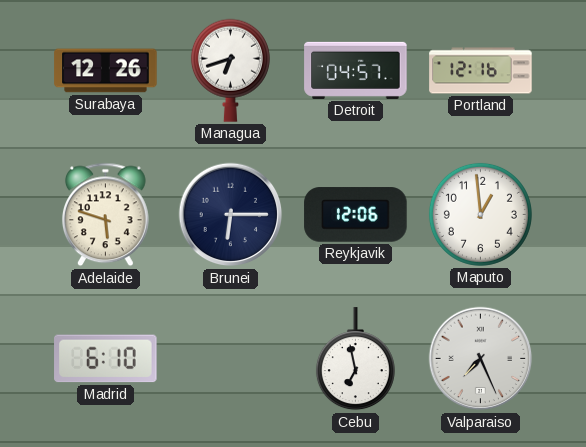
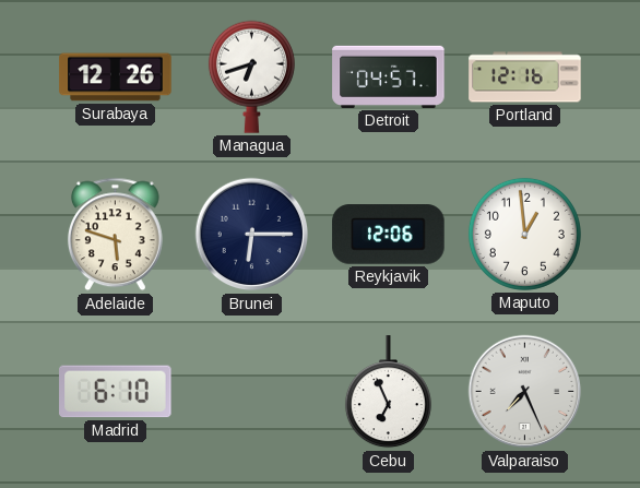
Cebu: 6:58 -> 6:56 (388, 392)
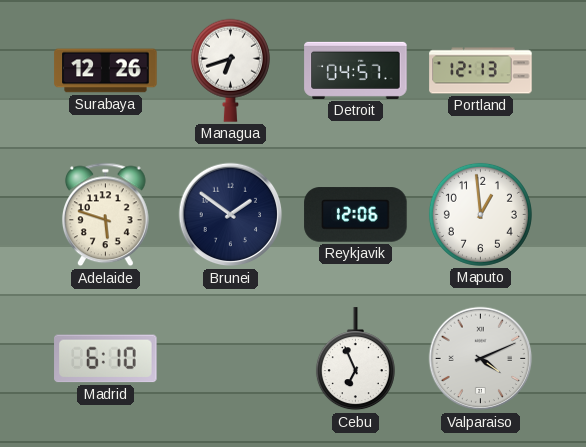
Portland: 12:16 -> 12:13 (481, 71)
Brunei: 6:15 -> 1:51 (231, 215)
Valparaiso: 7:26 -> 4:11 (481, 359)
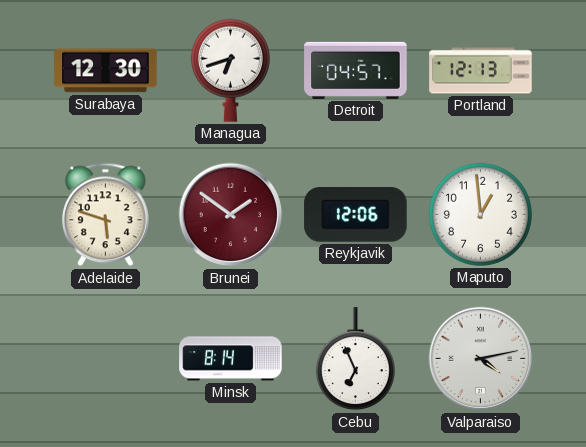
Surabaya: 12:26 -> 12:30 (106, 71)
Brunei dial: navy -> burgundy (231, 215)
Madrid: 6:10 -> none (106, 359)
Minsk: none -> 8:14 (231, 359)
Valparaiso: 4:11 -> 4:13 (481, 359)
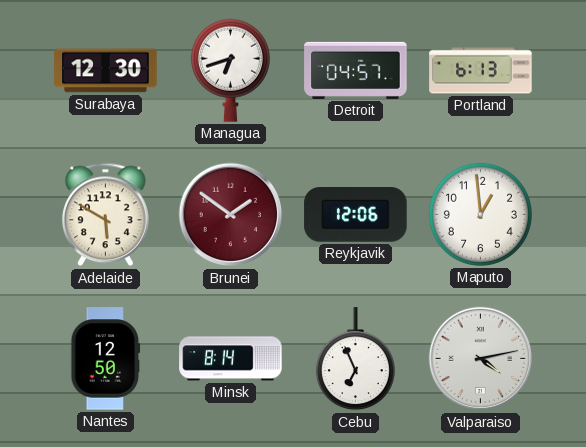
Portland: 12:13 -> 6:13 (481, 71)
Adelaide: 5:48 -> 5:50 (105, 215)
Nantes: none -> 12:50 (106, 359)
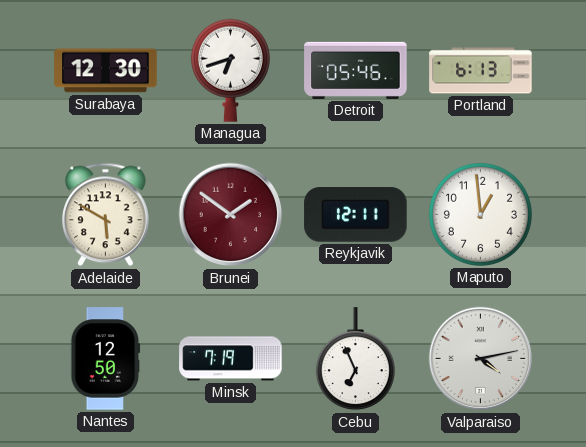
Detroit: 04:57 -> 05:46 (356, 70)
Reykjavik: 12:06 -> 12:11 (356, 215)
Minsk: 8:14 -> 7:19 (231, 359)
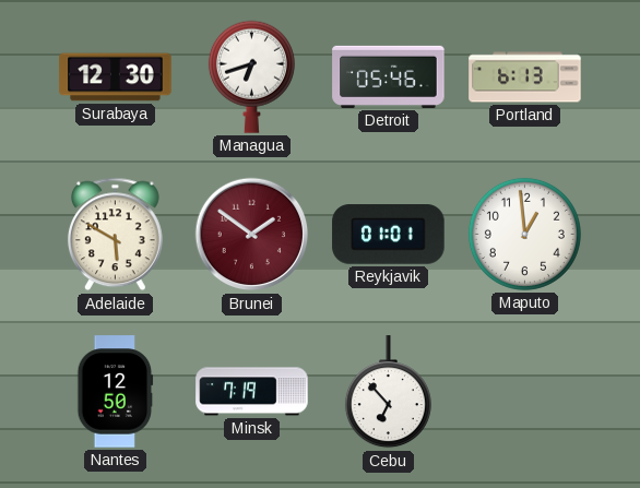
Reykjavik: 12:11 -> 01:01 (389, 235)
Cebu: 6:56 -> 6:53 (388, 392)
Valparaiso: 4:13 -> none (481, 359)
